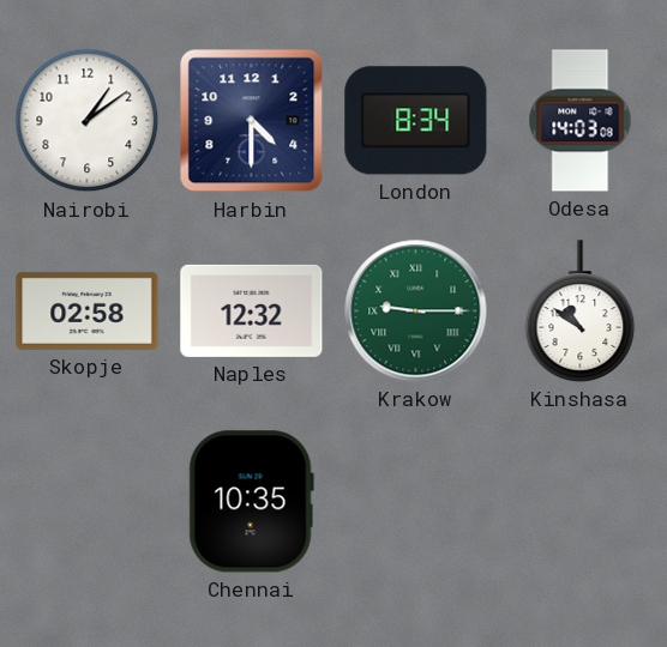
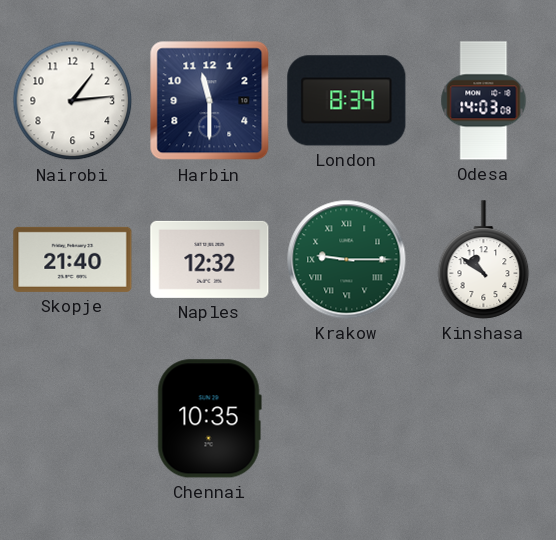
Nairobi: 1:09 -> 1:14 (73, 101)
Harbin: 4:30 -> 11:30 (210, 101)
Skopje: 02:58 -> 21:40 (73, 259)
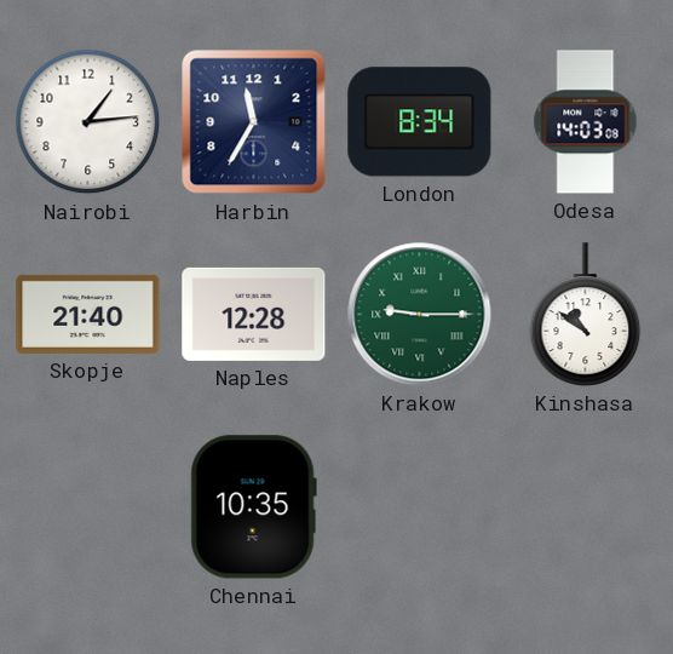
Harbin: 11:30 -> 11:35 (254, 122)
Naples: 12:32 -> 12:28 (254, 314)
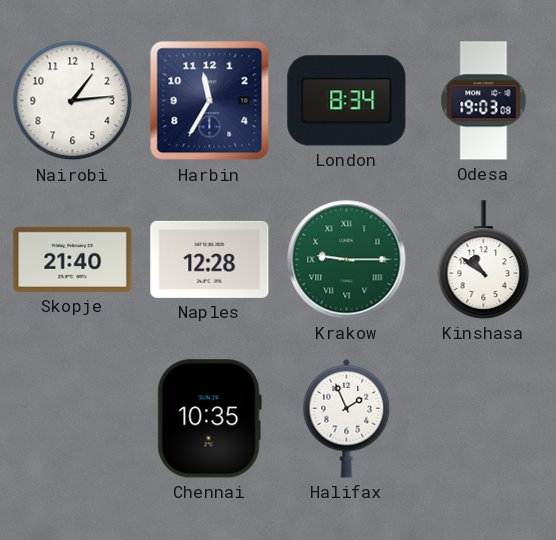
Odesa: 14:03 -> 19:03 (484, 101)
Halifax: none -> 1:56 (347, 418)
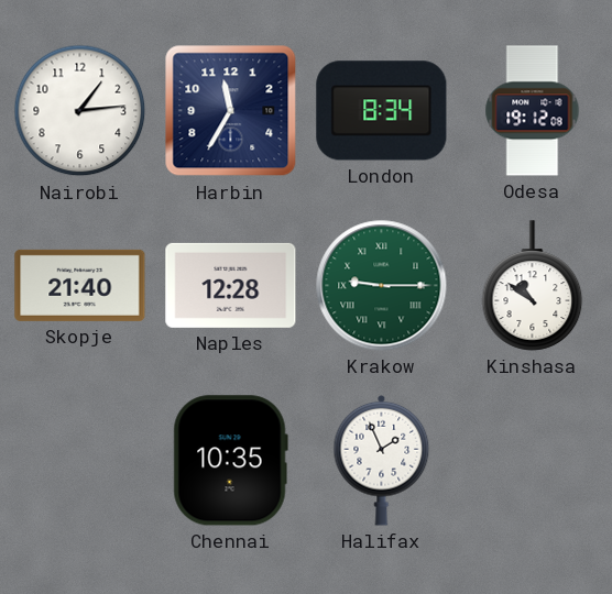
Odesa: 19:03 -> 19:12 (533, 111)
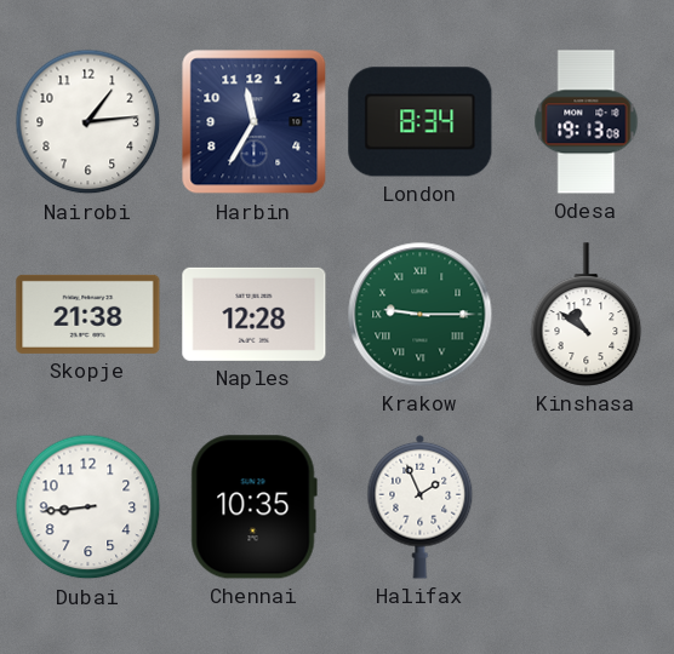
Odesa: 19:12 -> 19:13 (587, 122)
Skopje: 21:40 -> 21:38 (88, 314)
Dubai: none -> 8:44 (88, 507)
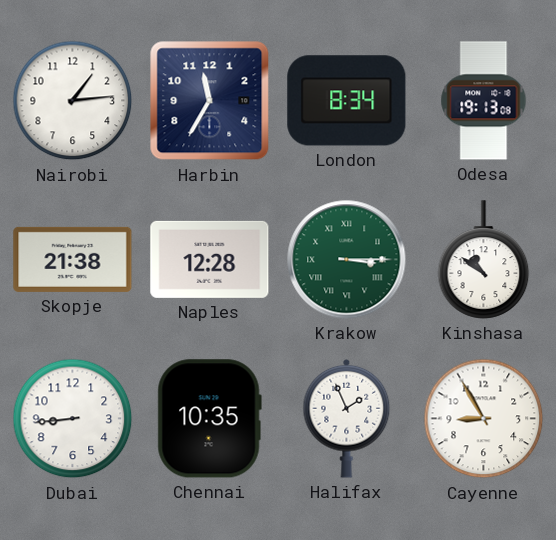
Krakow: 9:15 -> 3:15 (347, 260)
Cayenne: none -> 8:55 (484, 419)
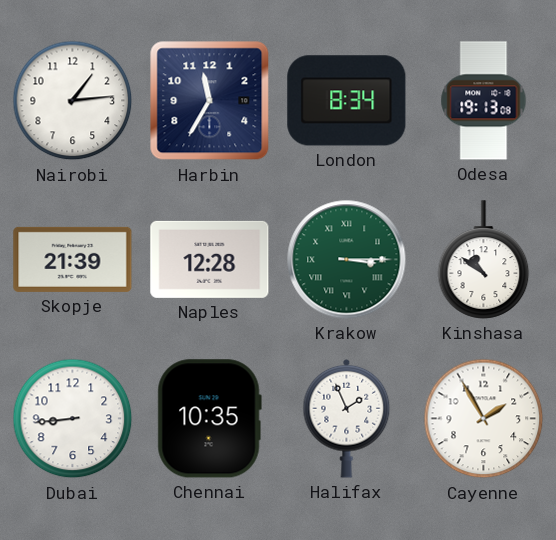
Skopje: 21:38 -> 21:39 (73, 259)
Cayenne: 8:55 -> 1:55 (484, 419)
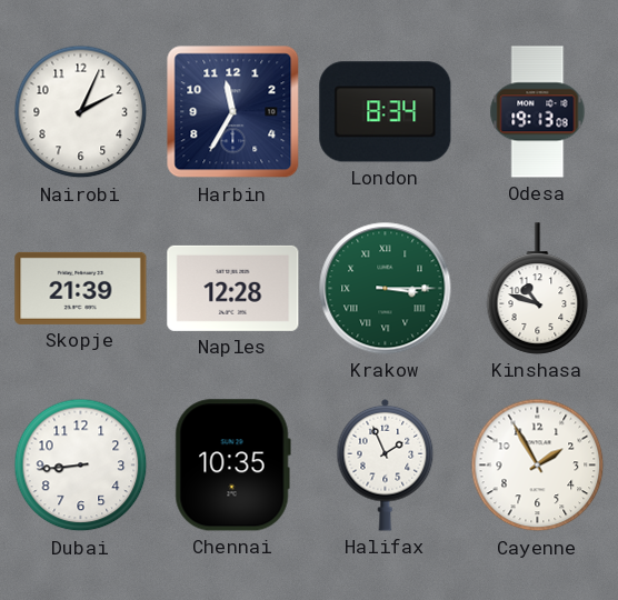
Nairobi: 1:14 -> 2:04 (81, 112)
Kinshasa: 10:51 -> 10:48 (538, 289)
